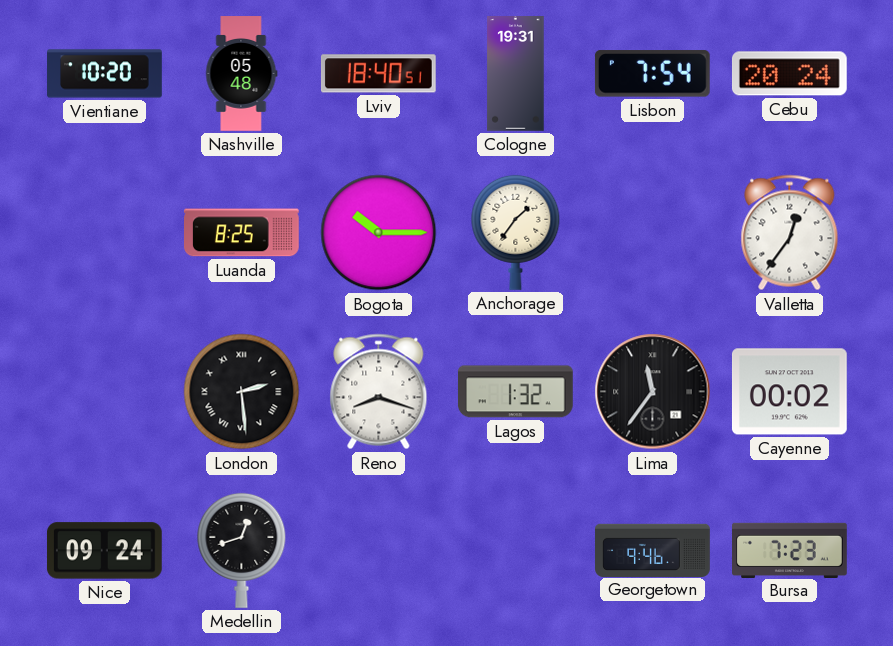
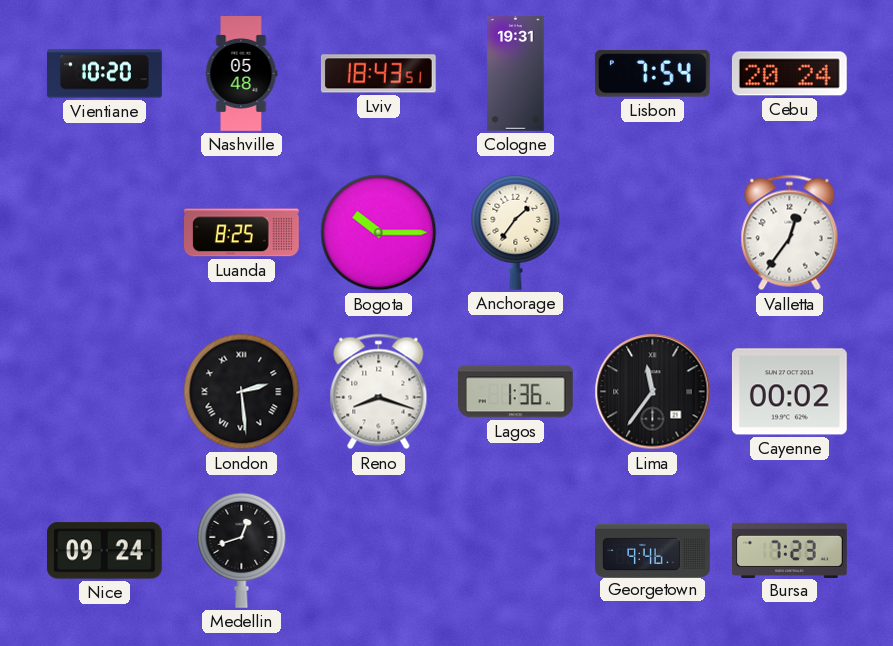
Lviv: 18:40 -> 18:43 (378, 74)
Lagos: 1:32 -> 1:36 (515, 392)
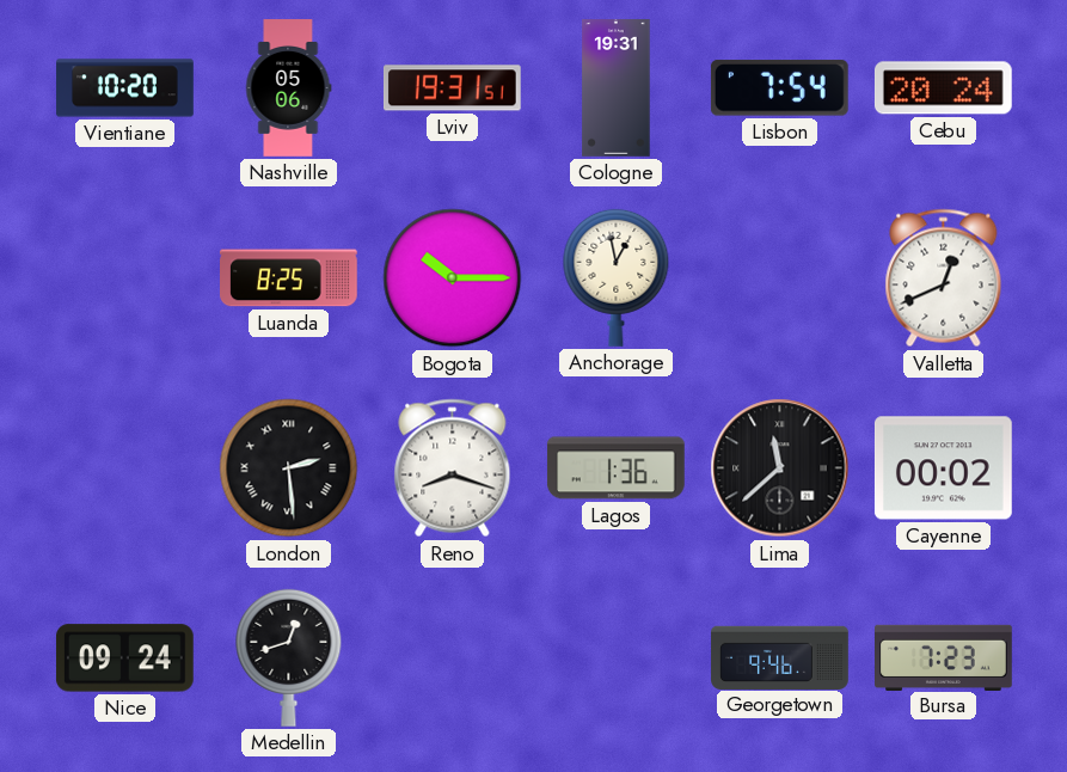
Nashville: 05:48 -> 05:06 (288, 88)
Lviv: 18:43 -> 19:31 (452, 88)
Anchorage: 1:36 -> 12:58 (617, 277)
Valletta: 12:36 -> 12:41 (944, 278)
Lima: 11:36 -> 11:38 (780, 468)
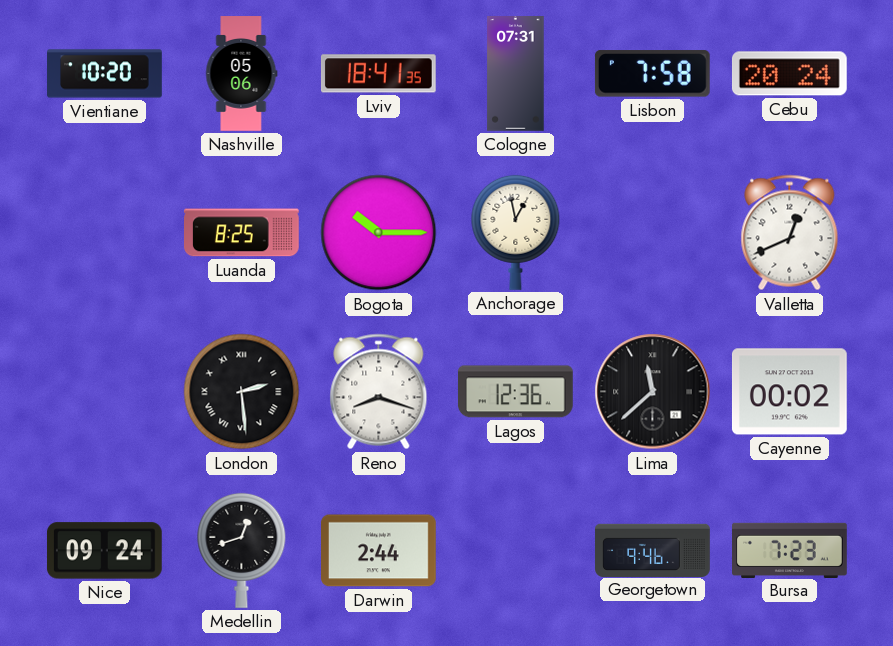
Lviv: 19:31 -> 18:41 (378, 74)
Cologne: 19:31 -> 07:31 (516, 74)
Lisbon: 7:54 -> 7:58 (652, 74)
Lagos: 1:36 -> 12:36 (515, 392)
Darwin: none -> 2:44 (379, 551)
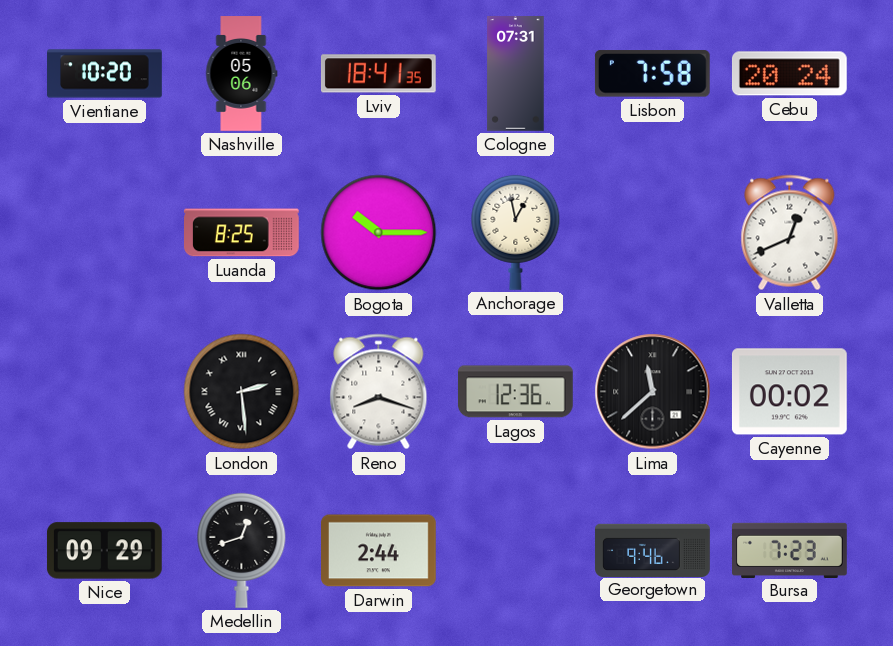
Nice: 09:24 -> 09:29 (104, 551)
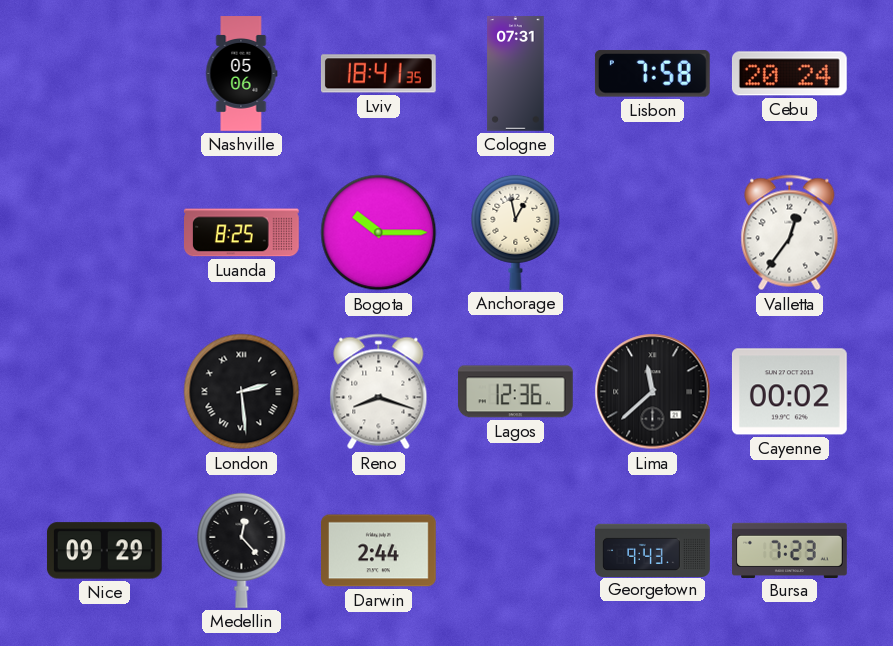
Vientiane: 10:20 -> none (105, 74)
Valletta: 12:41 -> 12:36 (790, 233)
Medellin: 12:42 -> 12:23 (242, 550)
Georgetown: 9:46 -> 9:43 (653, 550)
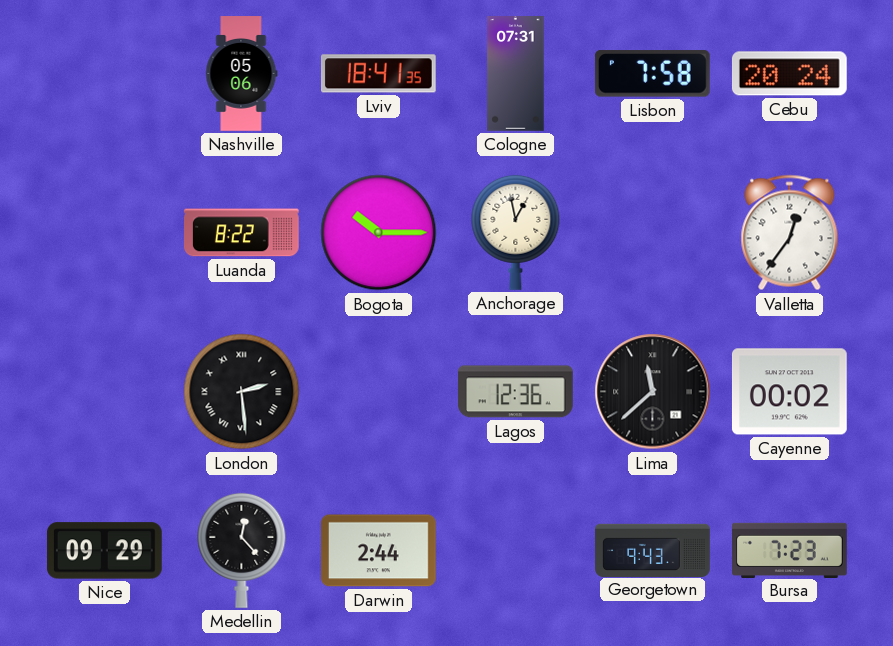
Luanda: 8:25 -> 8:22 (242, 233)
Reno: 8:18 -> none (379, 392)
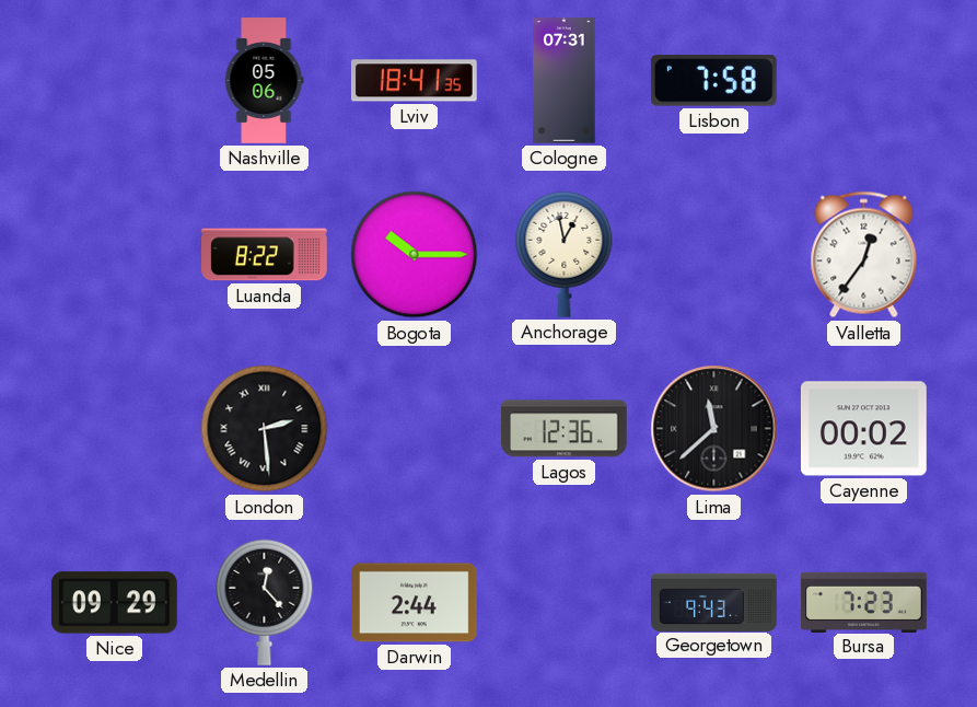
Cebu: 20:24 -> none (789, 74)
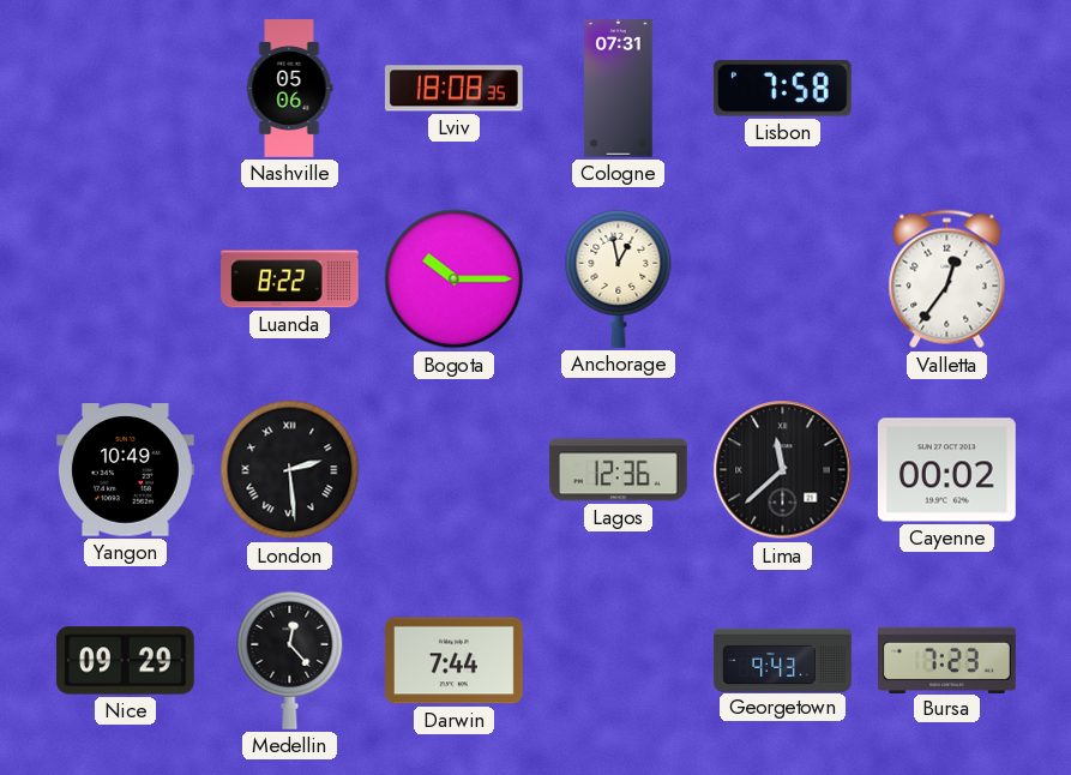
Lviv: 18:41 -> 18:08 (453, 89)
Yangon: none -> 10:49 (126, 470)
Darwin: 2:44 -> 7:44 (455, 661)
